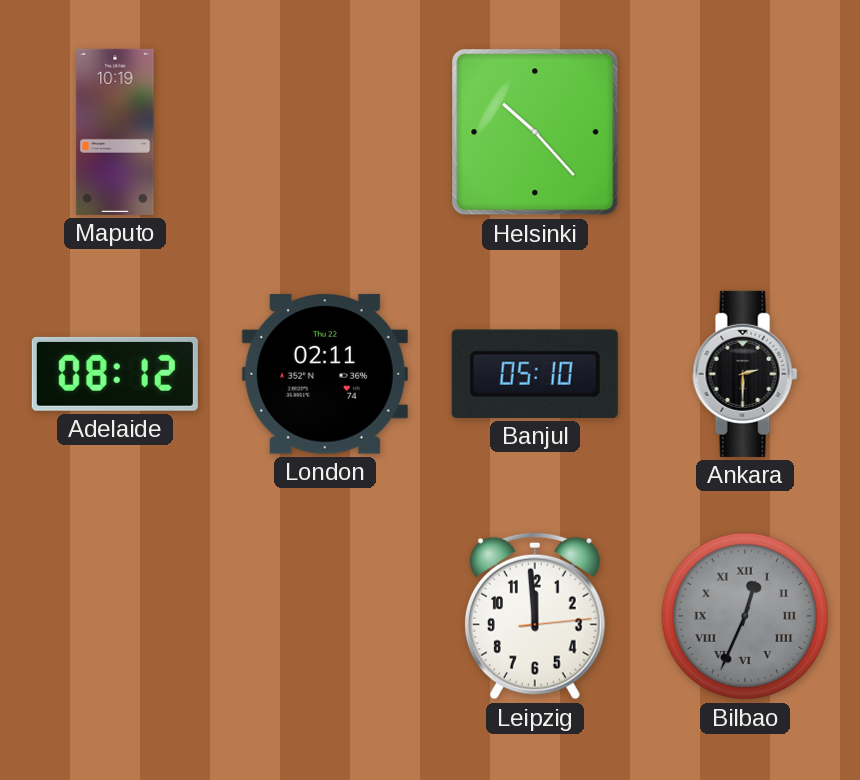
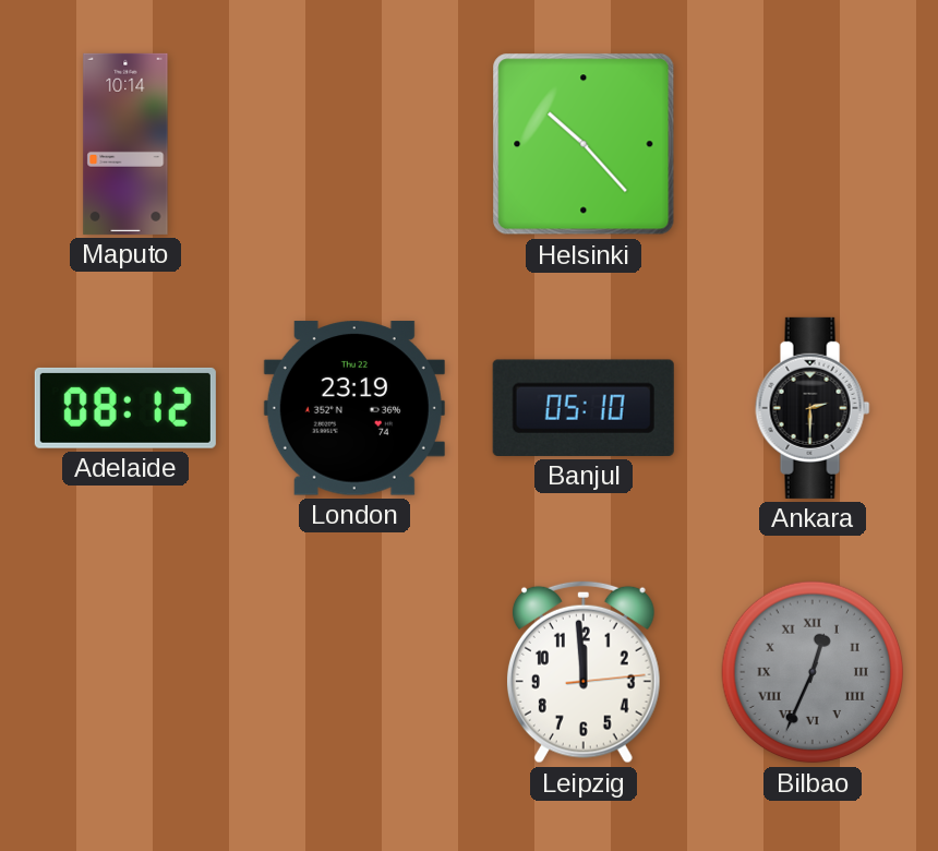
Maputo: 10:19 -> 10:14 (125, 144)
London: 02:11 -> 23:19 (354, 408)
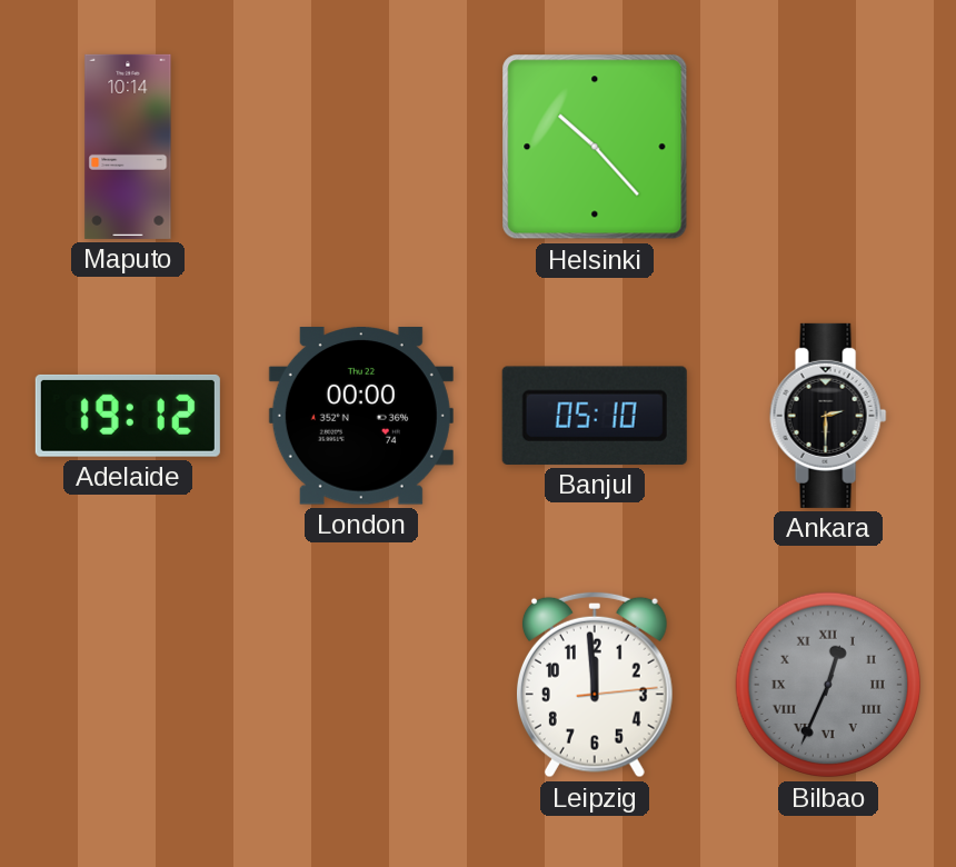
Adelaide: 08:12 -> 19:12 (128, 416)
London: 23:19 -> 00:00 (361, 416)
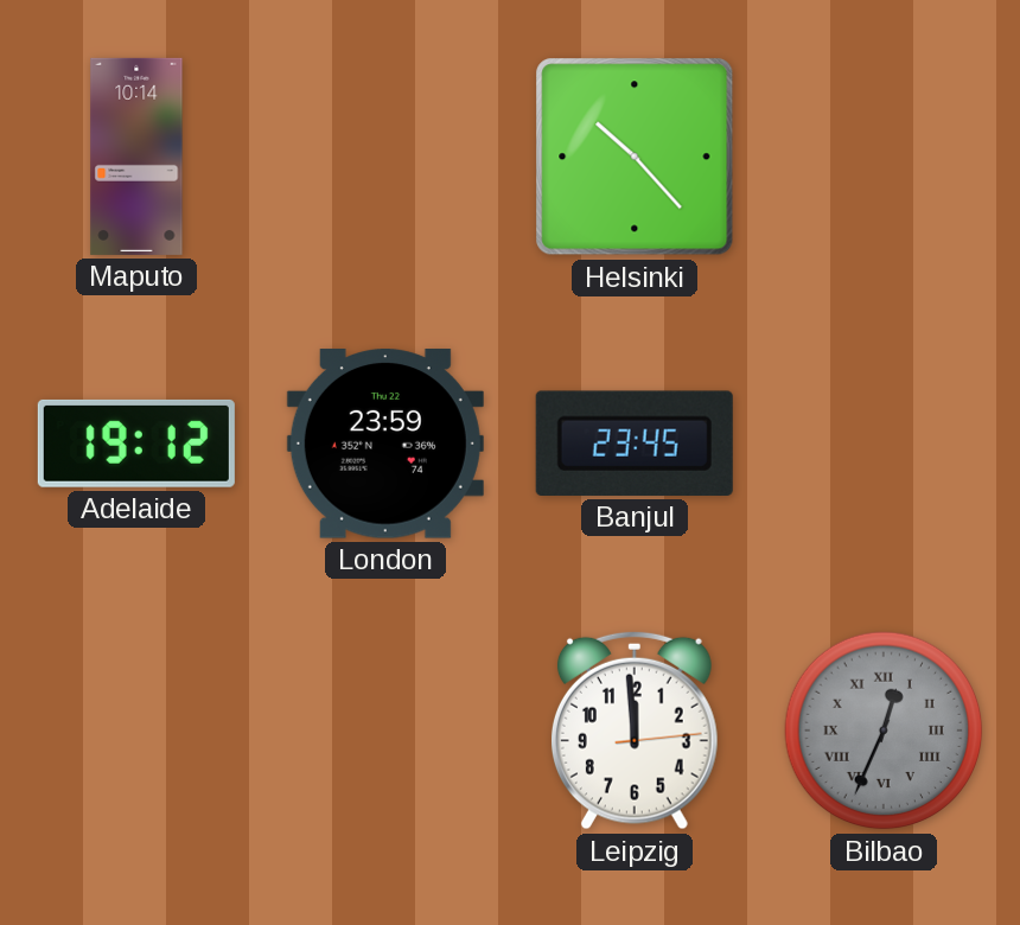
London: 00:00 -> 23:59 (385, 444)
Banjul: 05:10 -> 23:45 (635, 444)
Ankara: 2:30 -> none (828, 416)
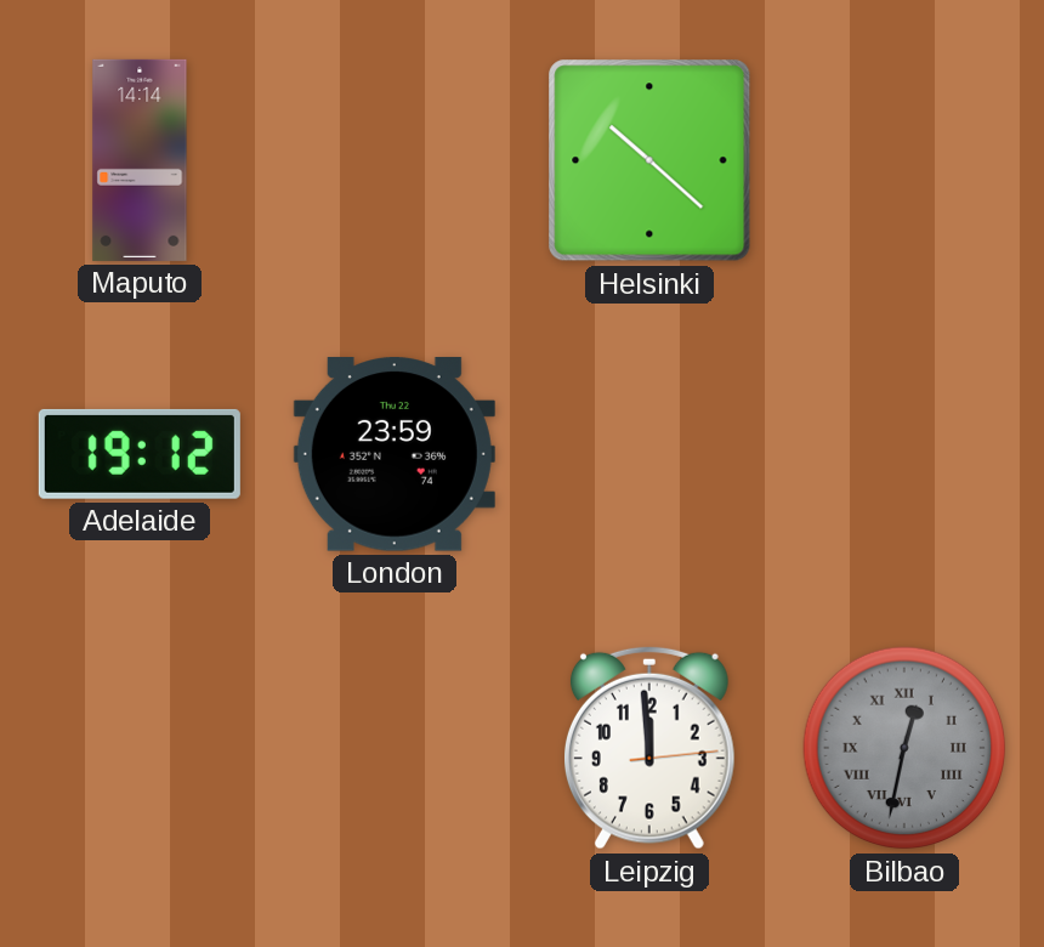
Maputo: 10:14 -> 14:14 (140, 160)
Helsinki: 10:23 -> 10:22 (649, 160)
Banjul: 23:45 -> none (635, 444)
Bilbao: 12:34 -> 12:32 (904, 748)
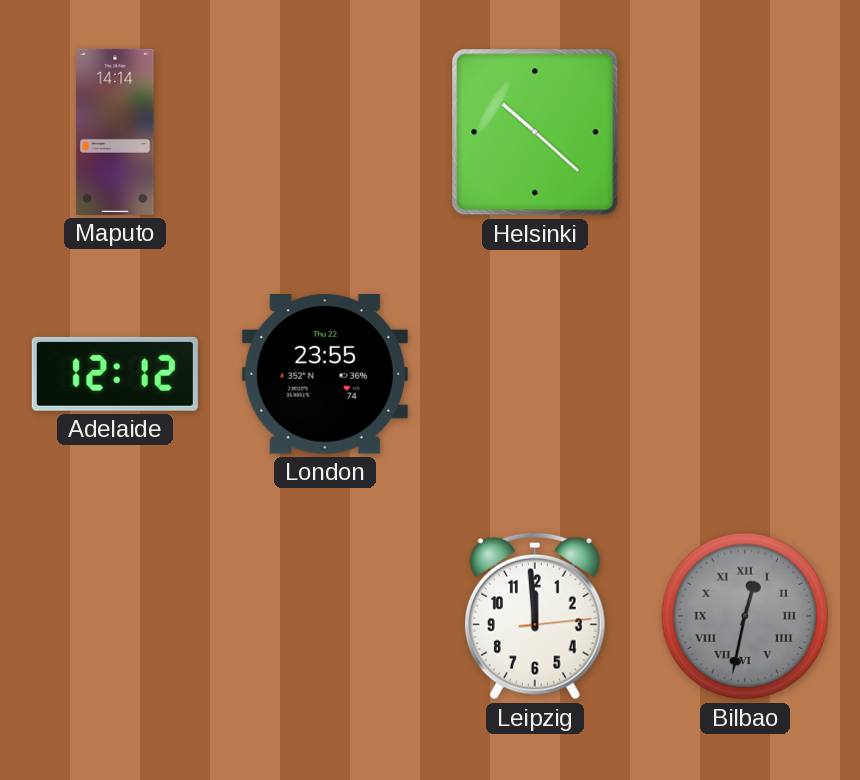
Adelaide: 19:12 -> 12:12 (115, 374)
London: 23:59 -> 23:55 (325, 374)
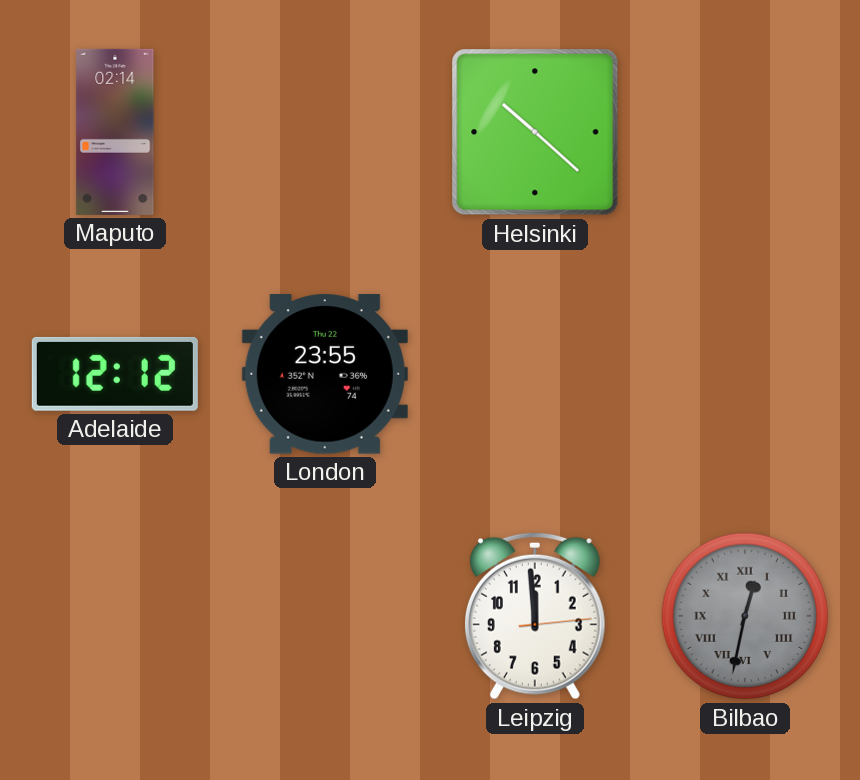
Maputo: 14:14 -> 02:14 (115, 132)
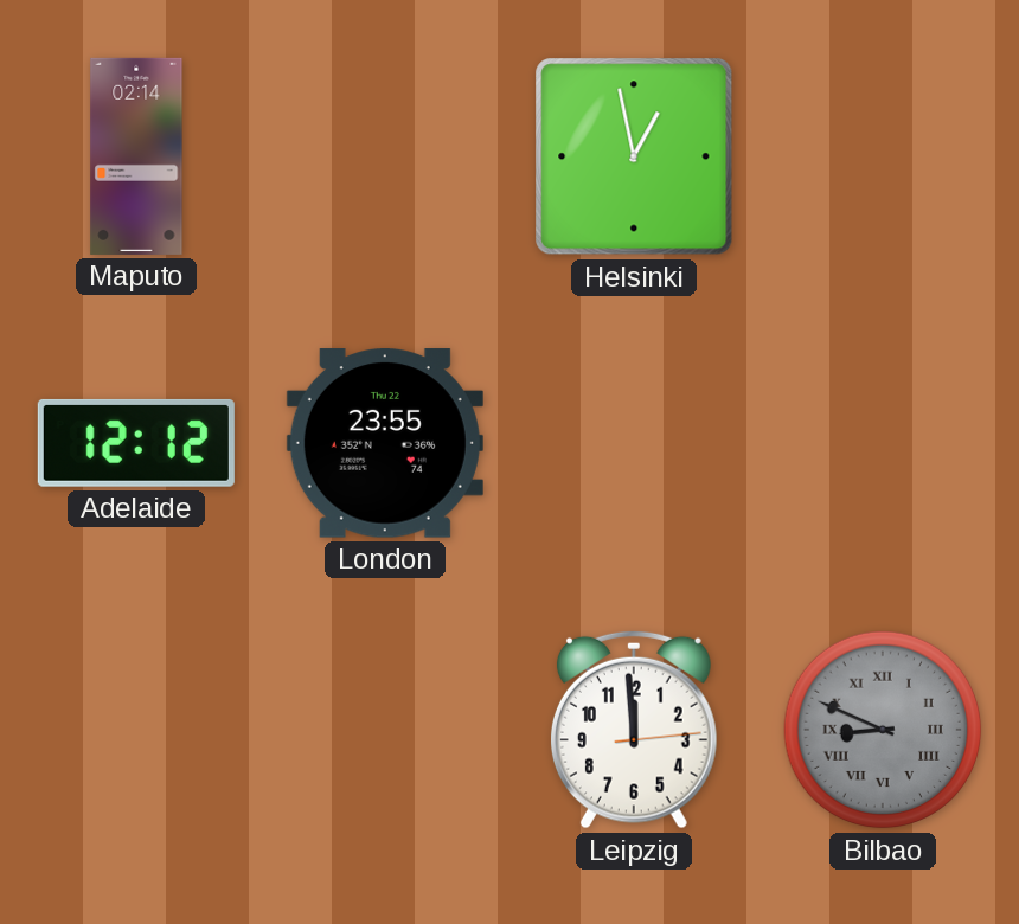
Helsinki: 10:22 -> 12:58 (634, 156)
Bilbao: 12:32 -> 8:49 (883, 730)
